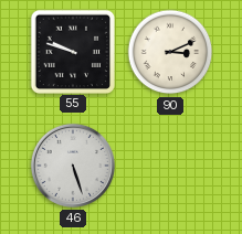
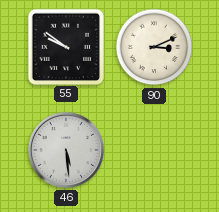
55: 9:48 -> 9:51 (65, 46)
46: 5:27 -> 5:29 (66, 150)
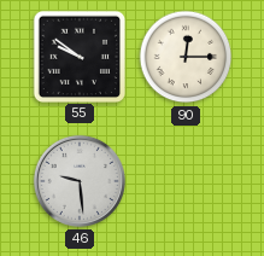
90: 3:11 -> 12:15 (186, 57)
46: 5:29 -> 9:29 (80, 181)
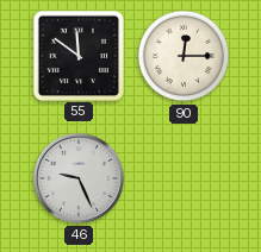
55: 9:51 -> 11:51 (77, 55)
46: 9:29 -> 9:26 (79, 178)
